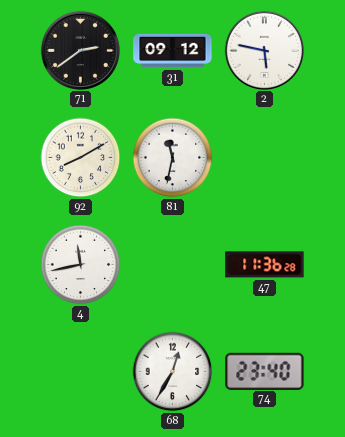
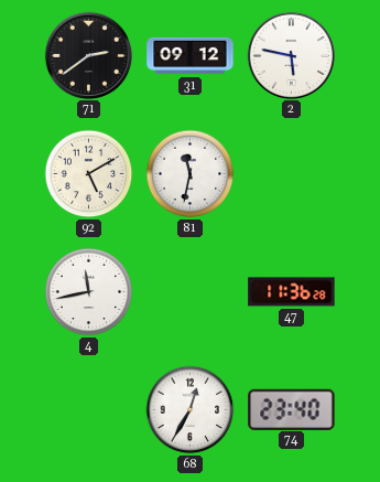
92: 8:10 -> 5:10 (89, 174)
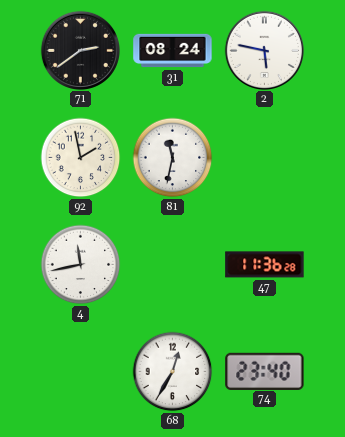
31: 09:12 -> 08:24 (173, 51)
92: 5:10 -> 1:58 (81, 158)
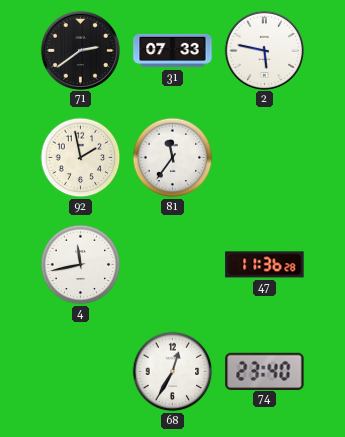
31: 08:24 -> 07:33 (173, 51)
81: 11:32 -> 11:36 (173, 158)
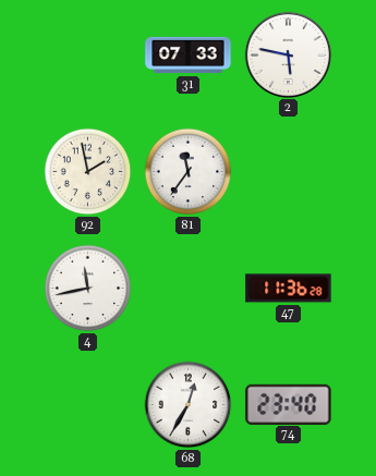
71: 2:39 -> none (80, 50)
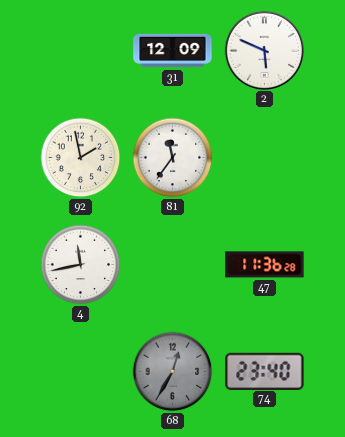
31: 07:33 -> 12:09 (173, 51)
2: 5:47 -> 5:49 (264, 50)
68 dial: white -> grey (173, 372)
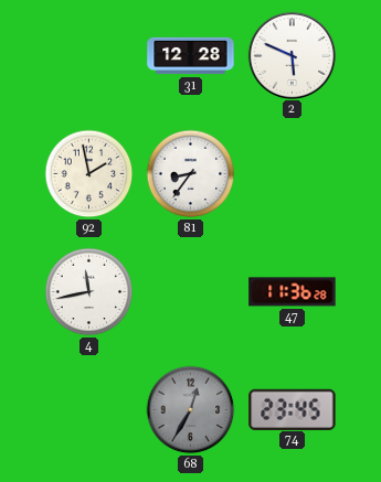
31: 12:09 -> 12:28 (191, 56)
81: 11:36 -> 8:36 (191, 174)
74: 23:40 -> 23:45 (293, 409)
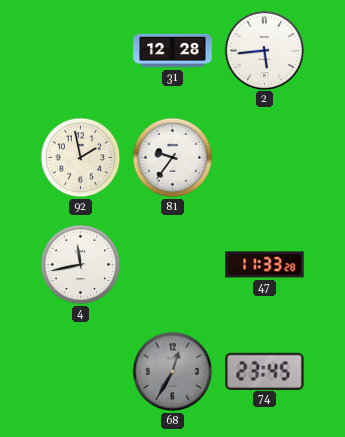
2: 5:49 -> 5:44 (264, 50)
81: 8:36 -> 9:36 (173, 158)
47: 11:36 -> 11:33 (265, 265)
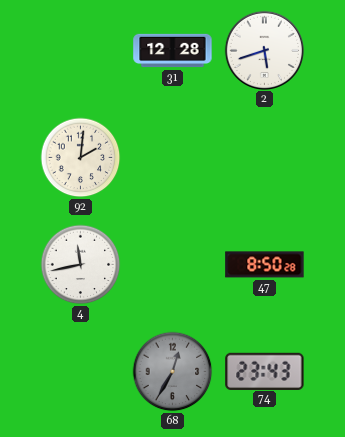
2: 5:44 -> 5:42 (264, 50)
92: 1:58 -> 2:01 (81, 158)
81: 9:36 -> none (173, 158)
47: 11:33 -> 8:50 (265, 265)
74: 23:45 -> 23:43 (265, 371)
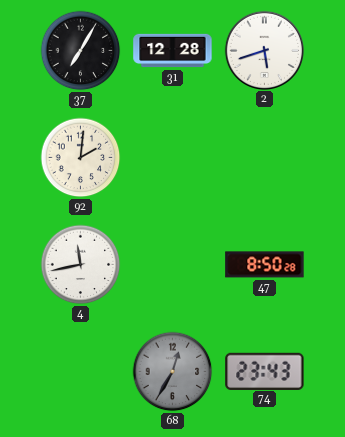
37: none -> 7:05 (81, 51)
